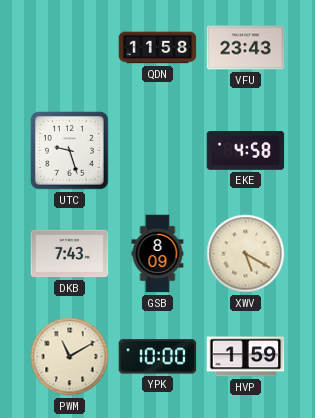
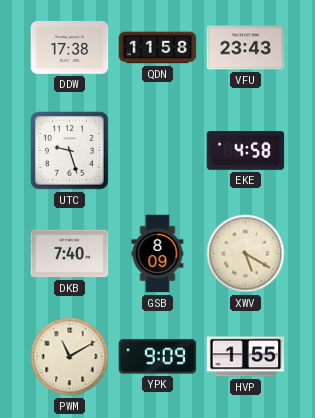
DDW: none -> 17:38 (70, 48)
DKB: 7:43 -> 7:40 (70, 254)
YPK: 10:00 -> 9:09 (158, 357)
HVP: 1:59 -> 1:55 (246, 357)
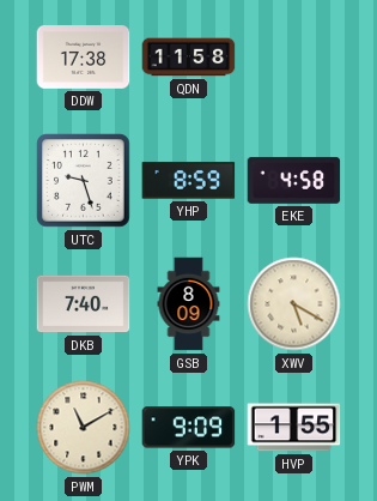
VFU: 23:43 -> none (246, 48)
YHP: none -> 8:59 (189, 181)
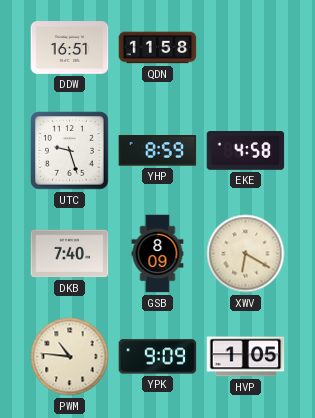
DDW: 17:38 -> 16:51 (70, 48)
XWV: 5:20 -> 6:20 (246, 254)
PWM: 11:10 -> 10:46 (70, 357)
HVP: 1:55 -> 1:05 (246, 357)
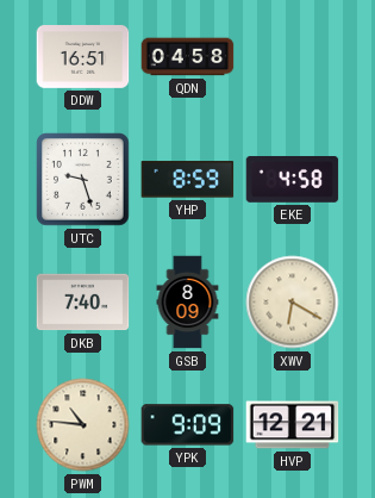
QDN: 11:58 -> 04:58 (188, 57)
HVP: 1:05 -> 12:21 (293, 425)
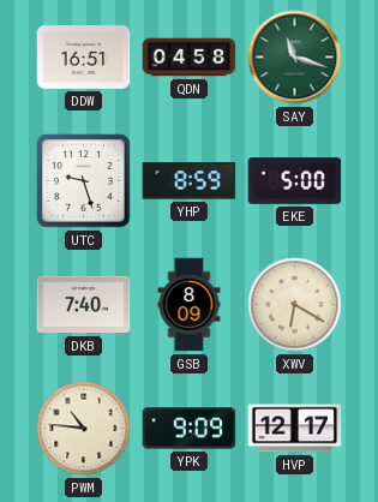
SAY: none -> 11:18 (295, 58)
EKE: 4:58 -> 5:00 (295, 181)
HVP: 12:21 -> 12:17 (295, 429)
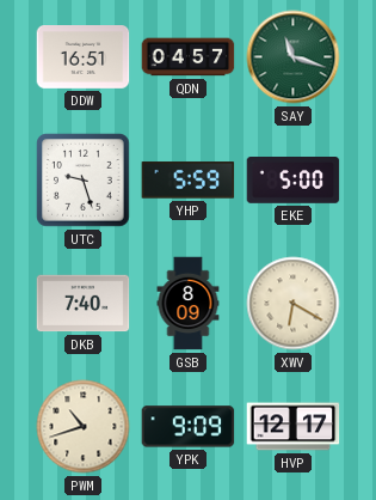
QDN: 04:58 -> 04:57 (189, 57)
YHP: 8:59 -> 5:59 (189, 181)
PWM: 10:46 -> 10:42 (84, 427)
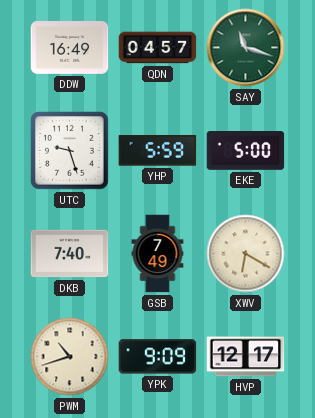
DDW: 16:51 -> 16:49 (70, 48)
GSB: 8:09 -> 7:49 (158, 254)
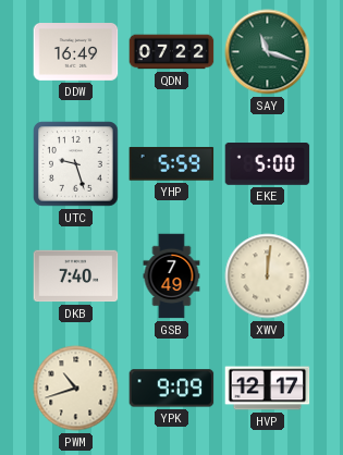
QDN: 04:57 -> 07:22 (172, 52)
XWV: 6:20 -> 12:01 (268, 276)
